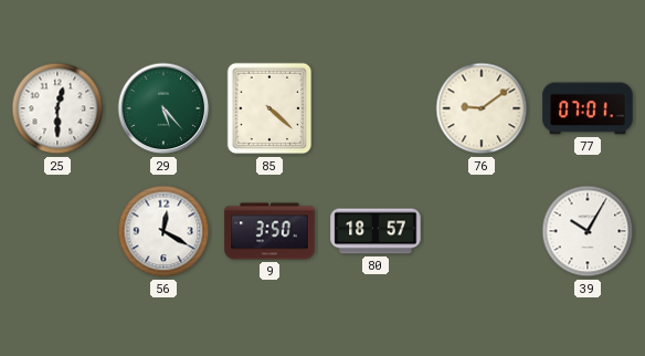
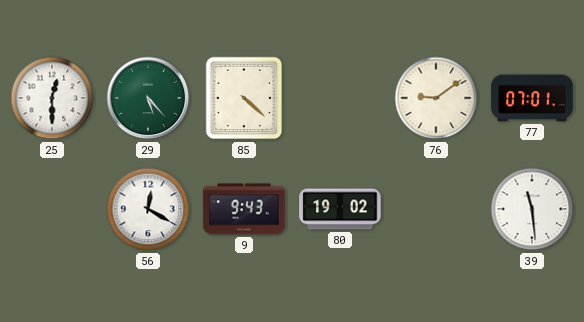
9: 3:50 -> 9:43 (244, 209)
80: 18:57 -> 19:02 (340, 209)
39: 10:05 -> 11:29 (532, 209)
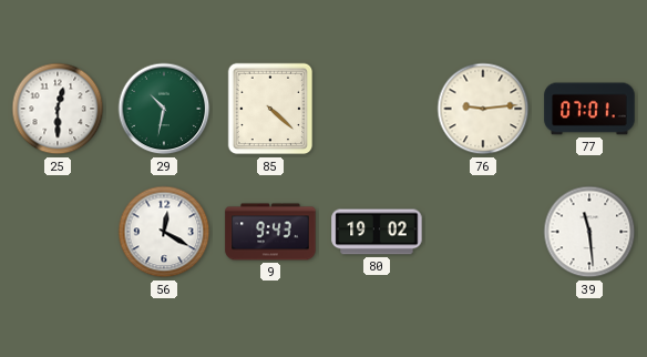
29: 5:23 -> 10:32 (164, 109)
76: 9:09 -> 9:14 (483, 109)
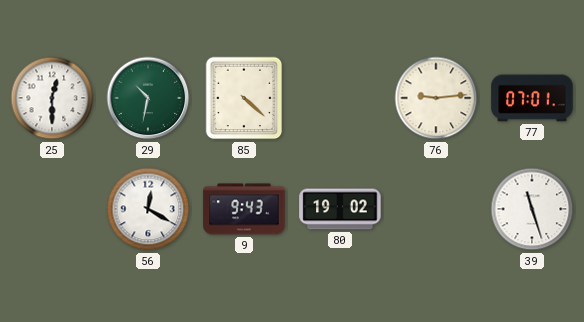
39: 11:29 -> 11:27 (532, 209)
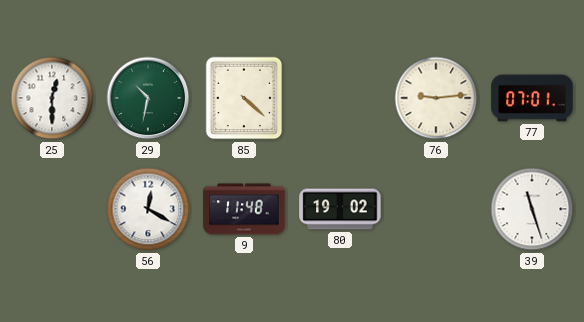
9: 9:43 -> 11:48 (244, 209)
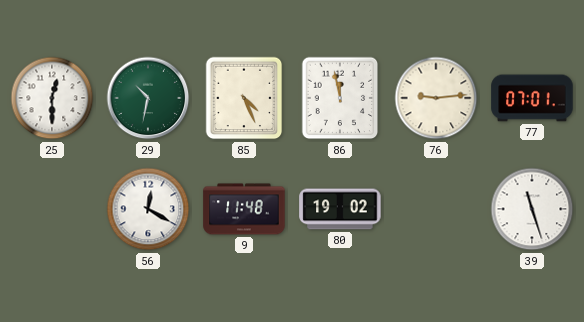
85: 4:22 -> 4:26 (244, 98)
86: none -> 11:58 (340, 98)
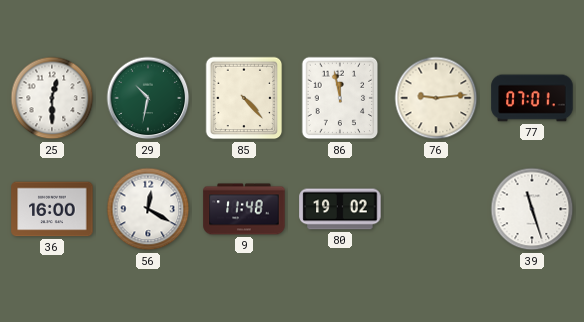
85: 4:26 -> 4:23 (244, 98)
36: none -> 16:00 (52, 209)
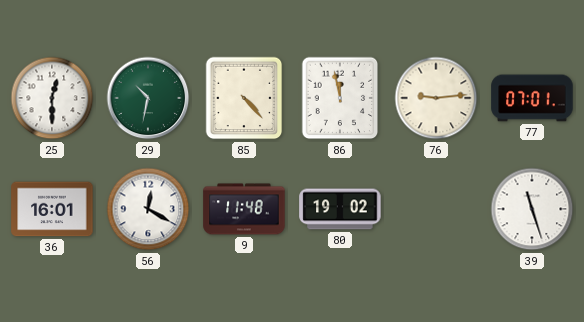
36: 16:00 -> 16:01 (52, 209)
